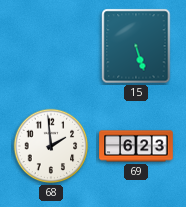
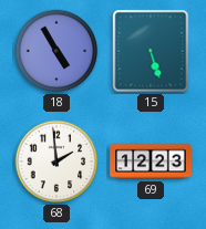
18: none -> 4:55 (56, 51)
69: 6:23 -> 12:23 (151, 162)
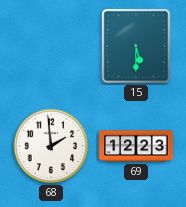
18: 4:55 -> none (56, 51)
15: 5:27 -> 5:30 (136, 46)
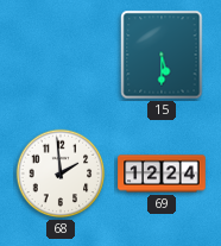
69: 12:23 -> 12:24 (162, 174)
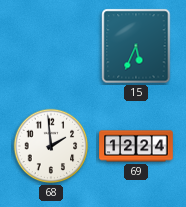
15: 5:30 -> 5:34 (136, 46)
